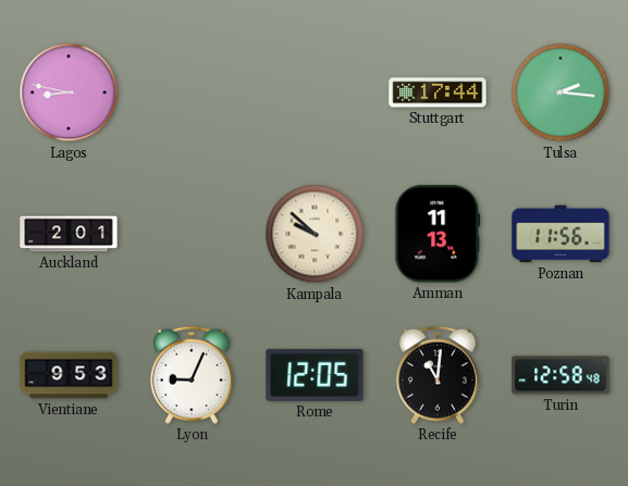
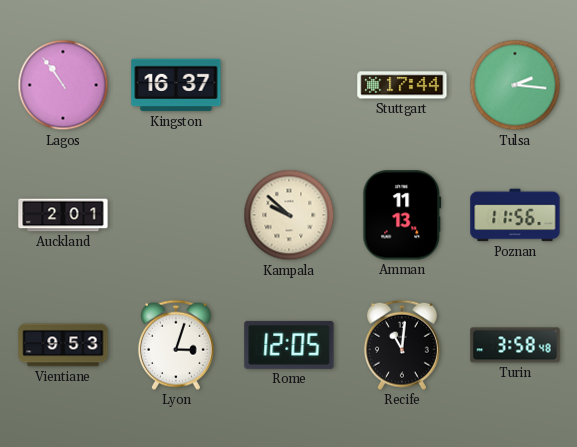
Lagos: 8:47 -> 10:54 (63, 85)
Kingston: none -> 16:37 (176, 85)
Lyon: 9:04 -> 3:03 (176, 345)
Turin: 12:58 -> 3:58 (515, 345)
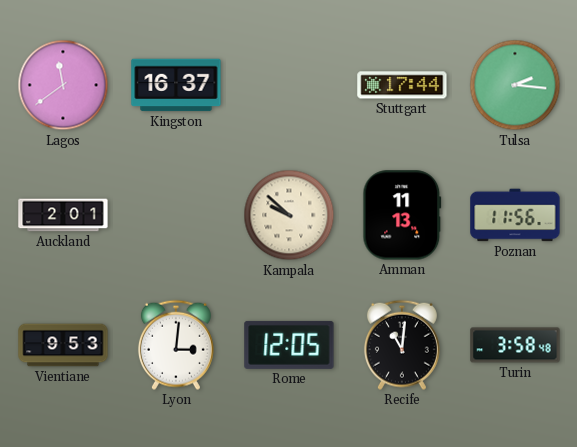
Lagos: 10:54 -> 11:39 (63, 85)
Lyon: 3:03 -> 3:01 (176, 345)
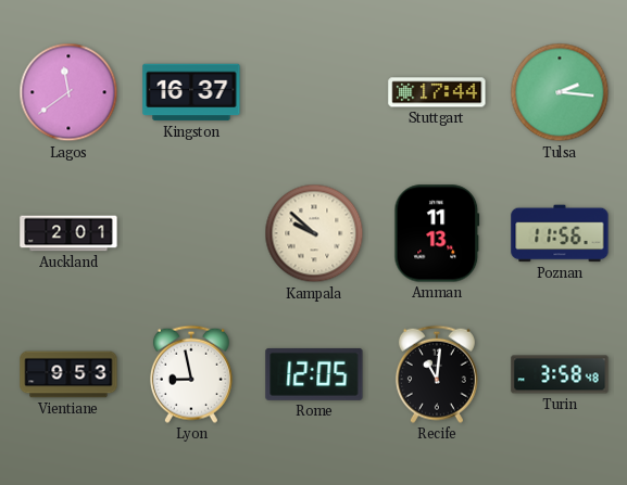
Lyon: 3:01 -> 8:58 (191, 374)
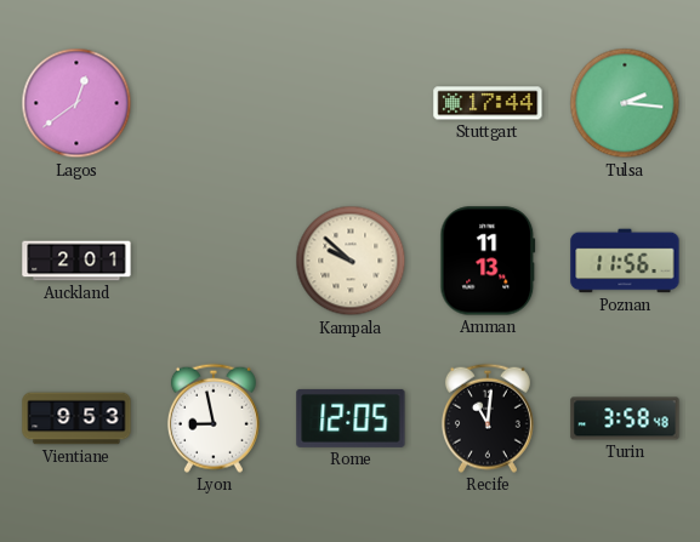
Lagos: 11:39 -> 12:39 (76, 103)
Kingston: 16:37 -> none (191, 92)
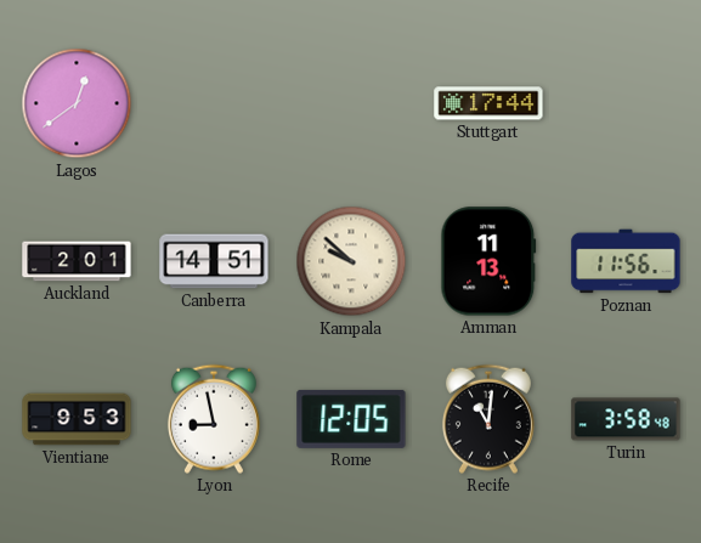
Tulsa: 2:16 -> none (625, 103)
Canberra: none -> 14:51 (214, 261)
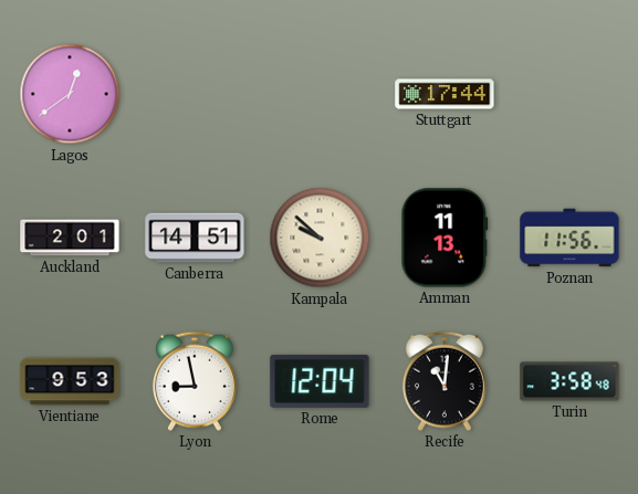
Rome: 12:05 -> 12:04 (320, 381)
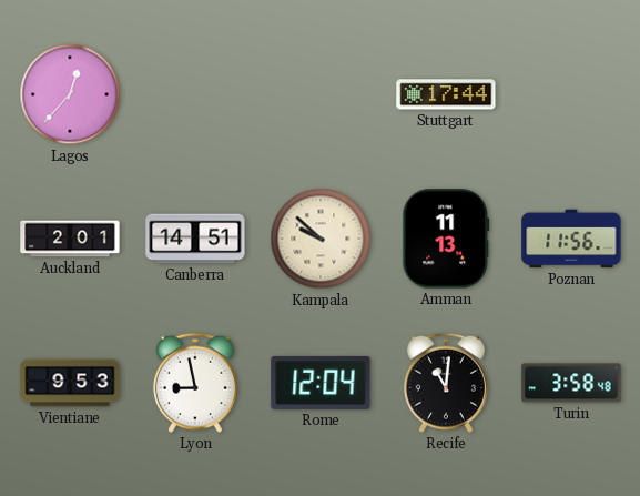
Lagos: 12:39 -> 12:37 (70, 94)
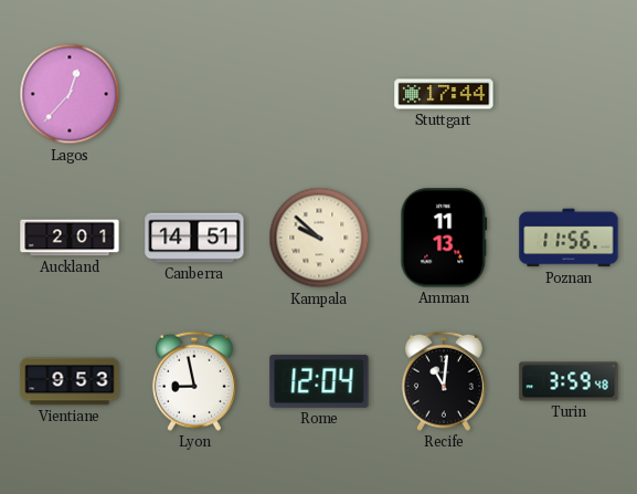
Turin: 3:58 -> 3:59 (569, 381)
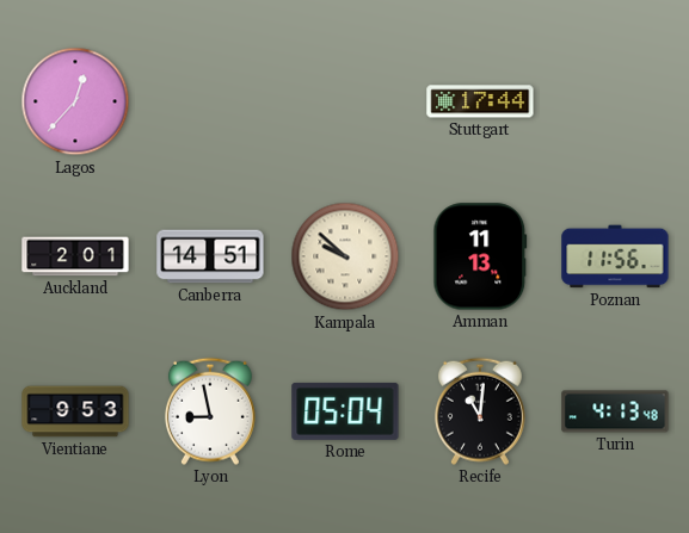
Rome: 12:04 -> 05:04 (345, 411)
Turin: 3:59 -> 4:13 (615, 411)
